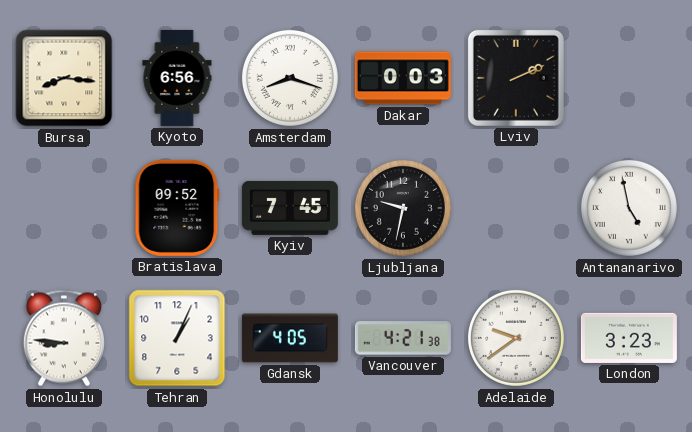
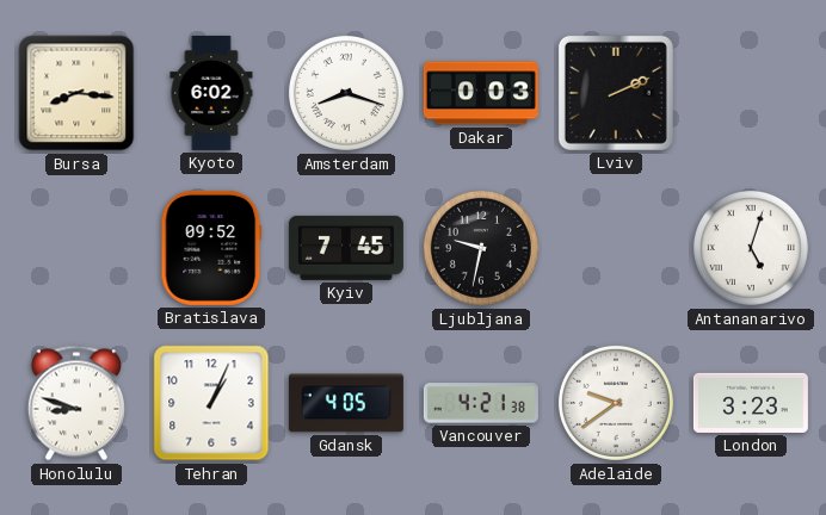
Kyoto: 6:56 -> 6:02 (211, 93)
Antananarivo: 4:58 -> 5:03 (751, 248)
Honolulu: 8:46 -> 8:48 (76, 403)
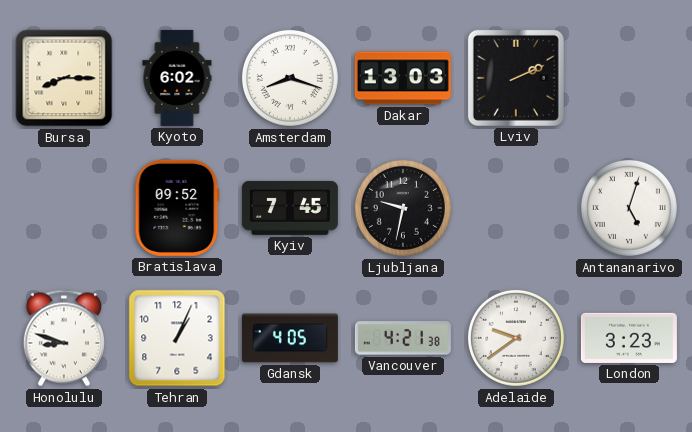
Bursa: 8:16 -> 8:15 (64, 78)
Dakar: 0:03 -> 13:03 (403, 78)
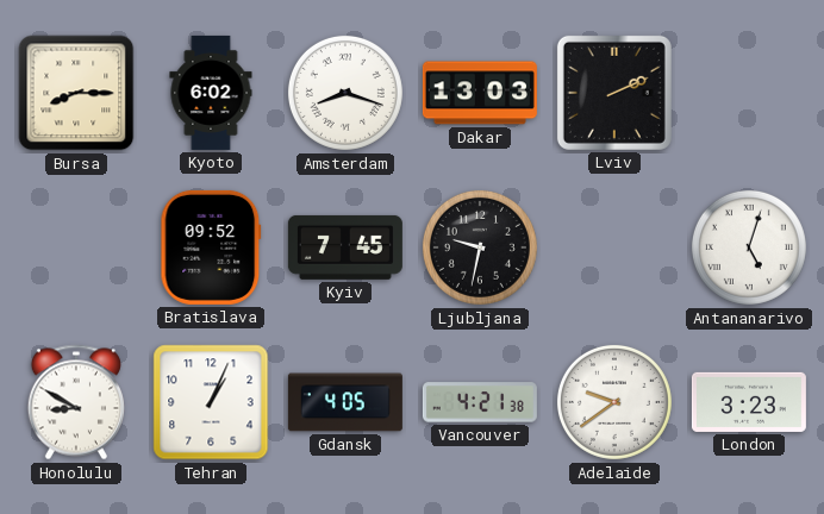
Honolulu: 8:48 -> 8:50 (76, 402)
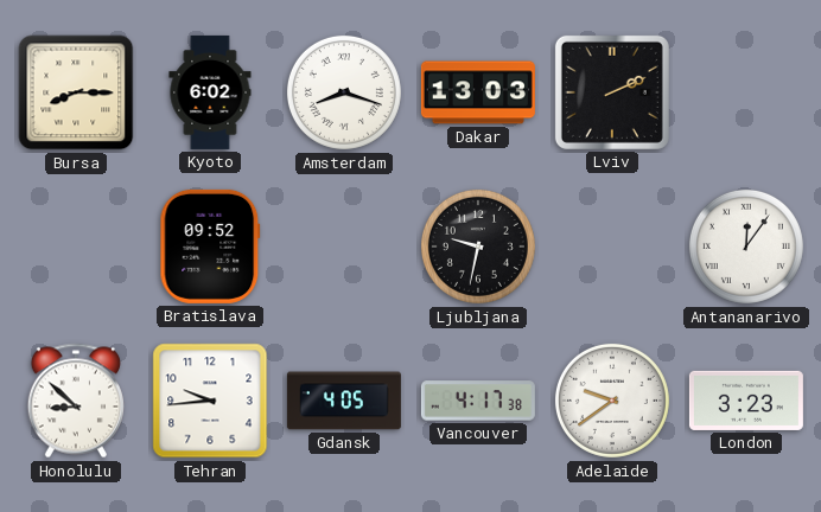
Kyiv: 7:45 -> none (345, 247)
Antananarivo: 5:03 -> 12:06 (746, 247)
Honolulu: 8:50 -> 8:52 (76, 401)
Tehran: 1:04 -> 9:44 (210, 401)
Vancouver: 4:21 -> 4:17 (478, 401)
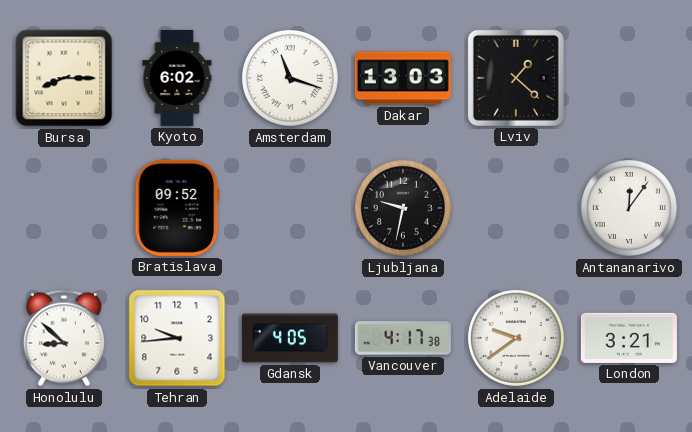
Amsterdam: 8:18 -> 11:18 (290, 78)
Lviv: 2:11 -> 1:22 (516, 78)
London: 3:23 -> 3:21 (629, 338)
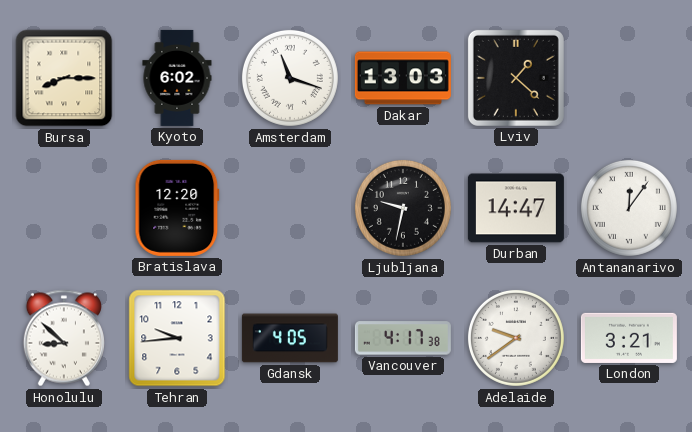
Bratislava: 09:52 -> 12:20 (177, 208)
Durban: none -> 14:47 (516, 208)
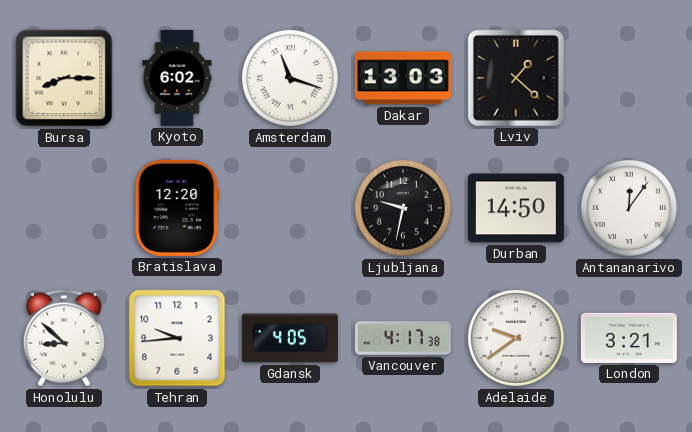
Durban: 14:47 -> 14:50 (516, 208)
